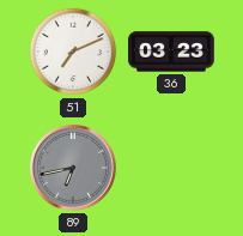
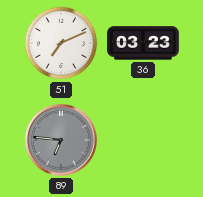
89: 6:43 -> 6:46 (62, 141)
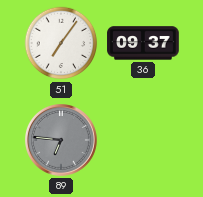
51: 7:11 -> 7:06 (61, 43)
36: 03:23 -> 09:37 (143, 43)
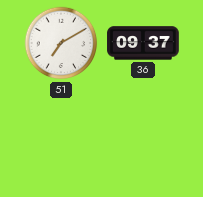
51: 7:06 -> 7:10 (61, 43)
89: 6:46 -> none (62, 141)
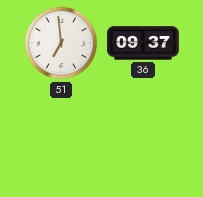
51: 7:10 -> 6:59 (61, 43)
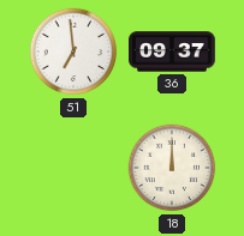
18: none -> 12:00 (172, 168)
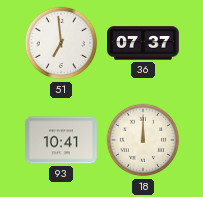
36: 09:37 -> 07:37 (143, 43)
93: none -> 10:41 (61, 140)
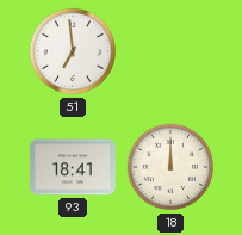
36: 07:37 -> none (143, 43)
93: 10:41 -> 18:41 (73, 167)
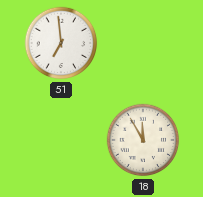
93: 18:41 -> none (73, 167)
18: 12:00 -> 11:55 (143, 140)
